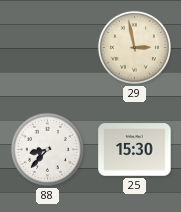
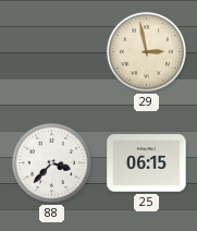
88: 8:37 -> 3:37 (51, 162)
25: 15:30 -> 06:15 (147, 163)
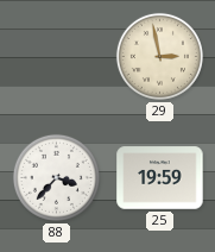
25: 06:15 -> 19:59 (160, 178)
